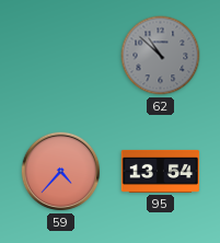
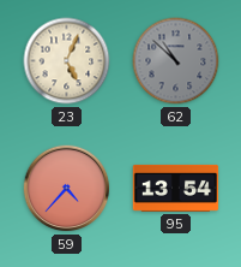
23: none -> 5:04 (67, 61)
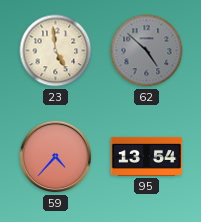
23: 5:04 -> 4:59 (56, 51)
62: 10:52 -> 4:52 (147, 51)
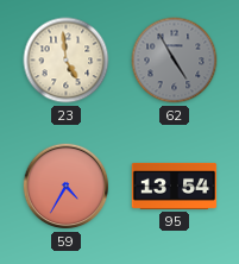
62: 4:52 -> 4:55 (175, 61)
59: 4:37 -> 4:35 (67, 187)
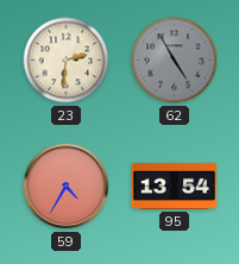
23: 4:59 -> 2:31 (67, 61)
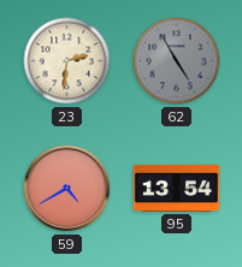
59: 4:35 -> 4:40 (67, 189)
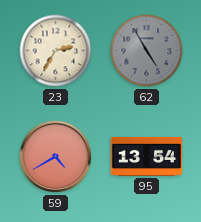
23: 2:31 -> 2:35 (56, 51)
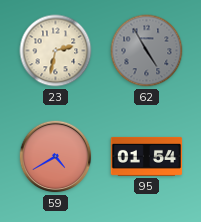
23: 2:35 -> 2:32 (56, 51)
95: 13:54 -> 01:54 (147, 156)
